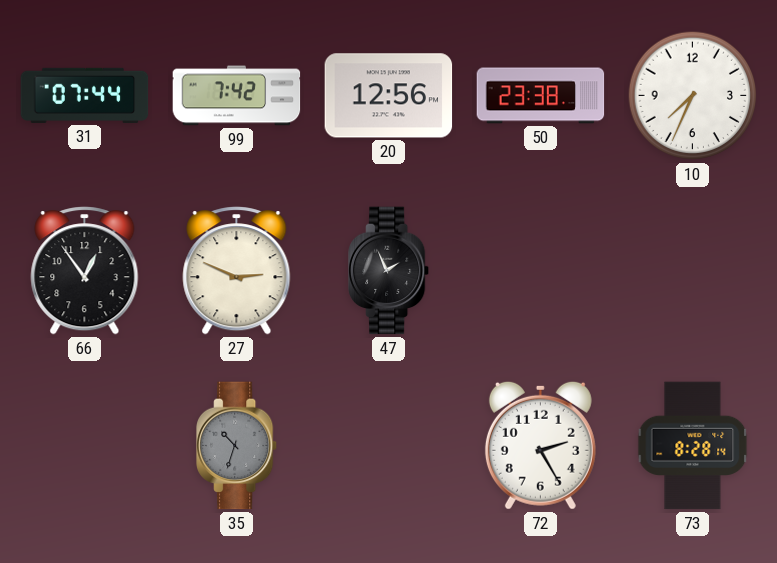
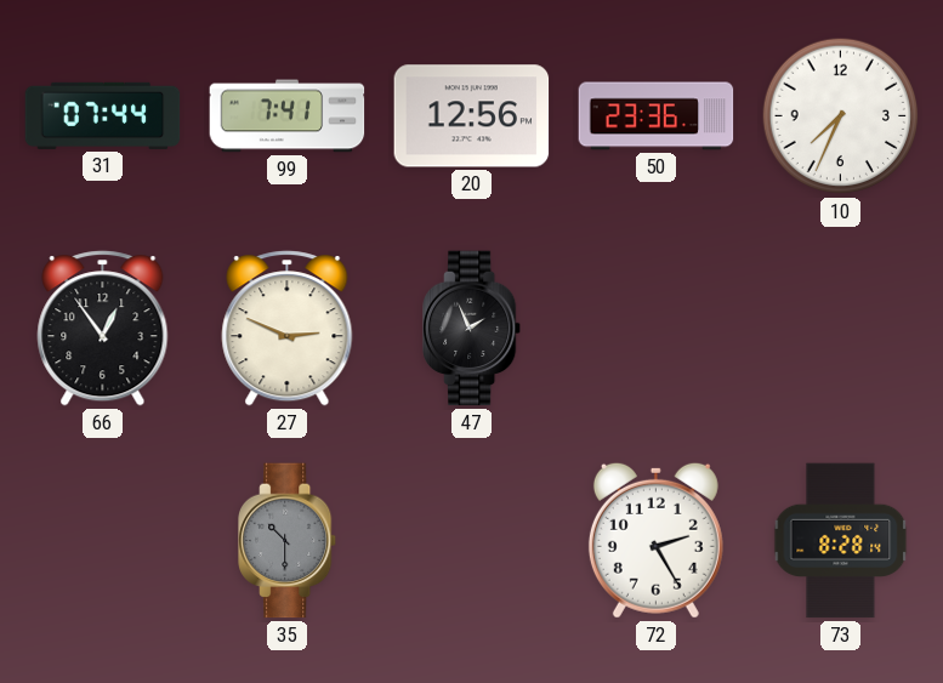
99: 7:42 -> 7:41 (288, 116)
50: 23:38 -> 23:36 (657, 116)
35: 10:33 -> 10:30 (289, 541)
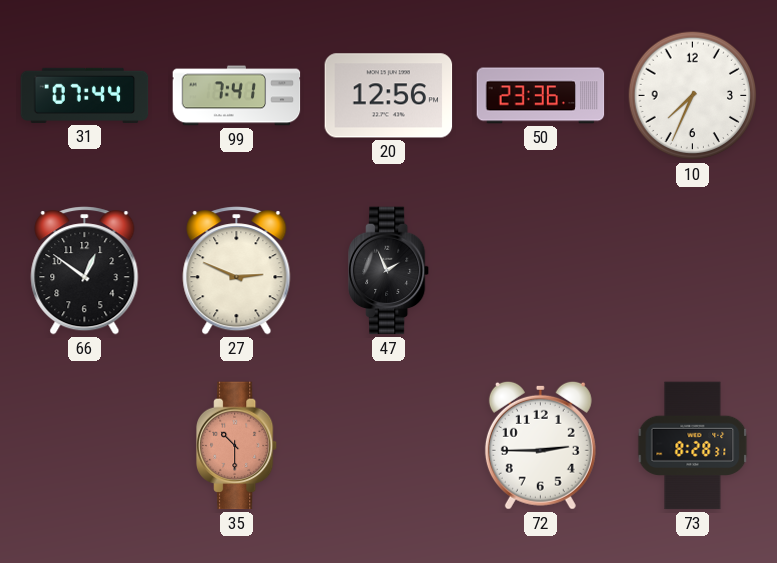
66: 12:54 -> 12:51 (85, 271)
35 dial: grey -> salmon (238, 446)
72: 2:25 -> 2:45 (540, 445)
73: 8:28:14 -> 8:28:31 (693, 446)
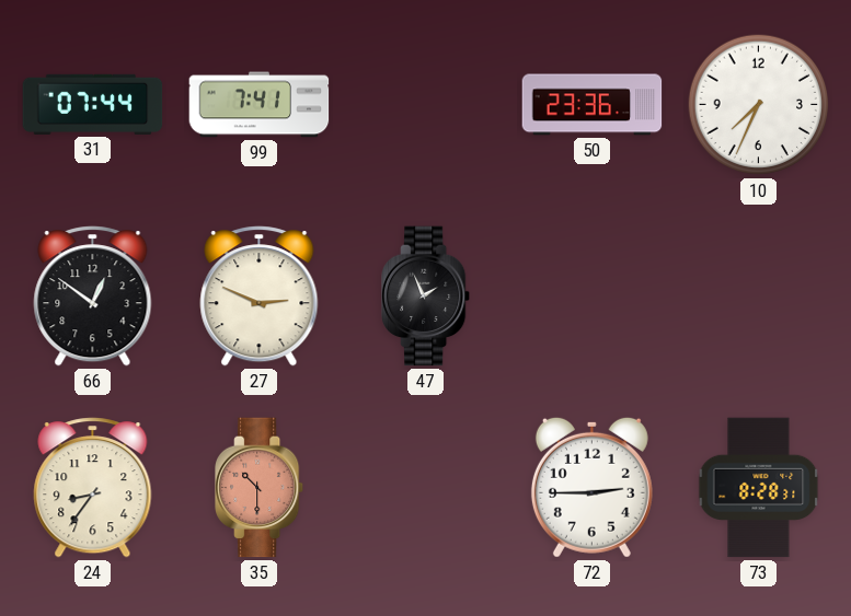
20: 12:56 -> none (389, 96)
24: none -> 8:36 (93, 488)
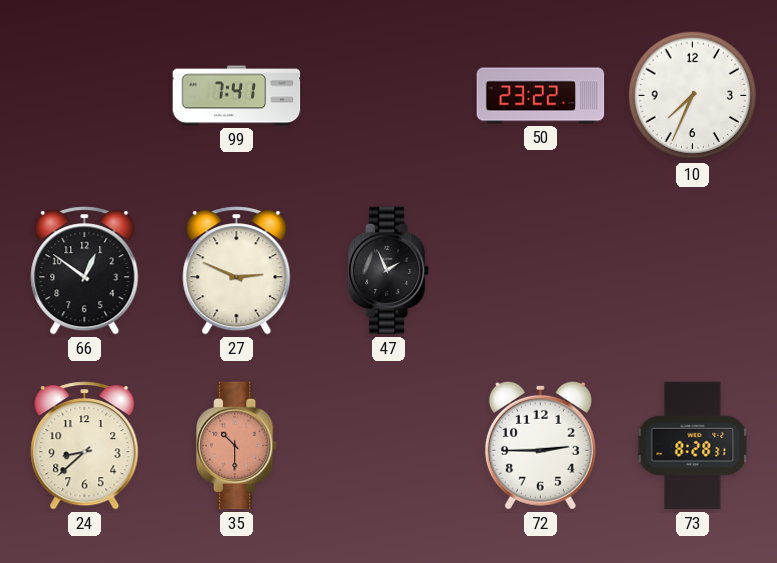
31: 07:44 -> none (93, 104)
50: 23:36 -> 23:22 (541, 96)
24: 8:36 -> 8:38 (85, 446)
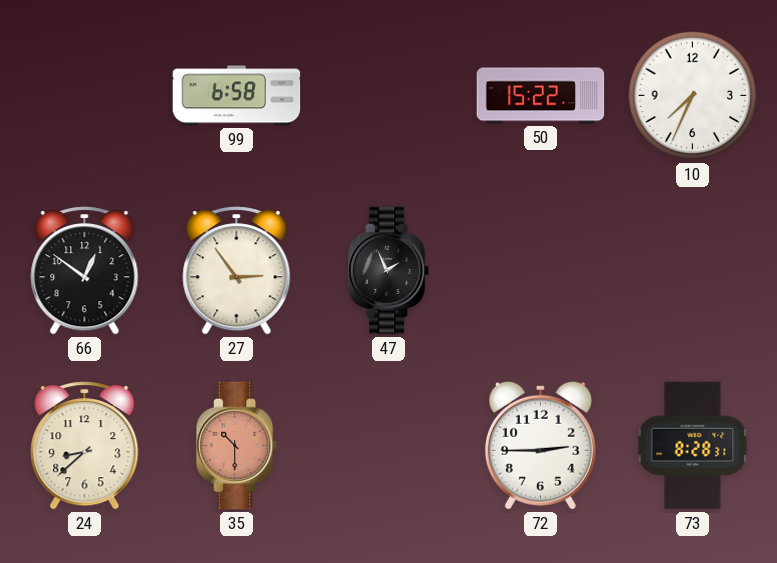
99: 7:41 -> 6:58 (237, 96)
50: 23:22 -> 15:22 (541, 96)
27: 2:49 -> 2:54 (237, 271)
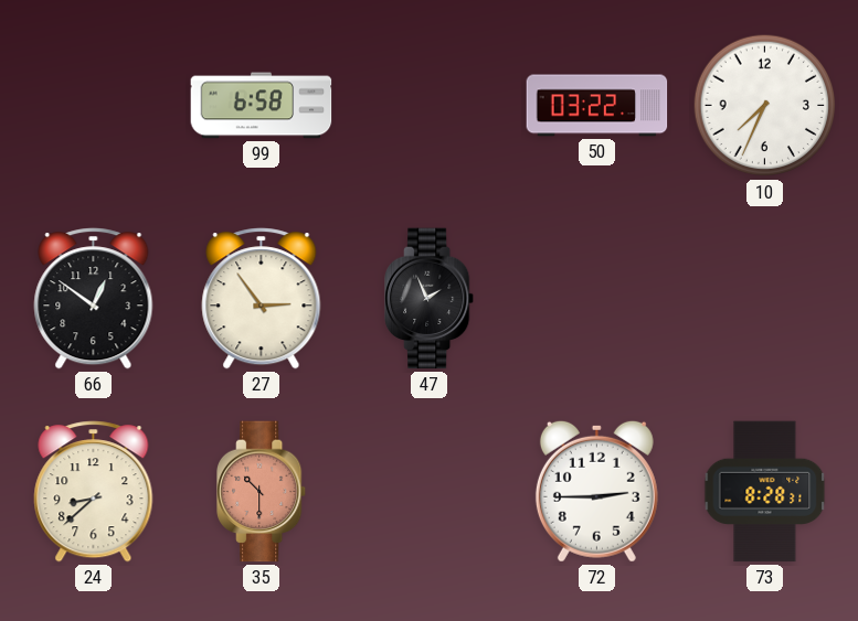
50: 15:22 -> 03:22 (597, 106)
